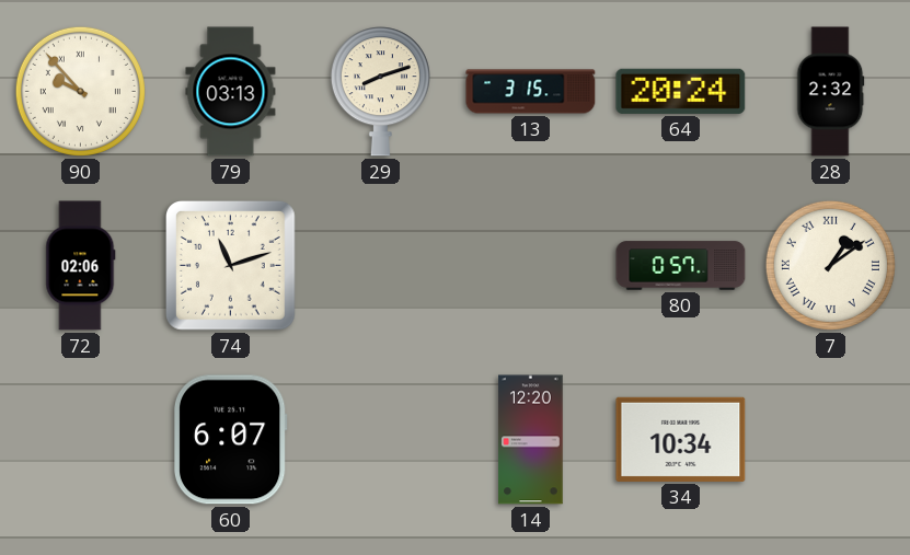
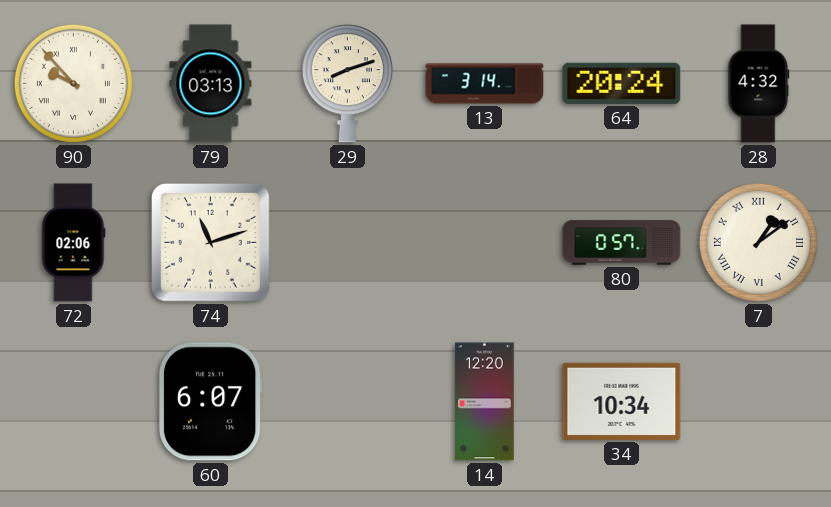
13: 3:15 -> 3:14 (485, 84)
28: 2:32 -> 4:32 (759, 84)
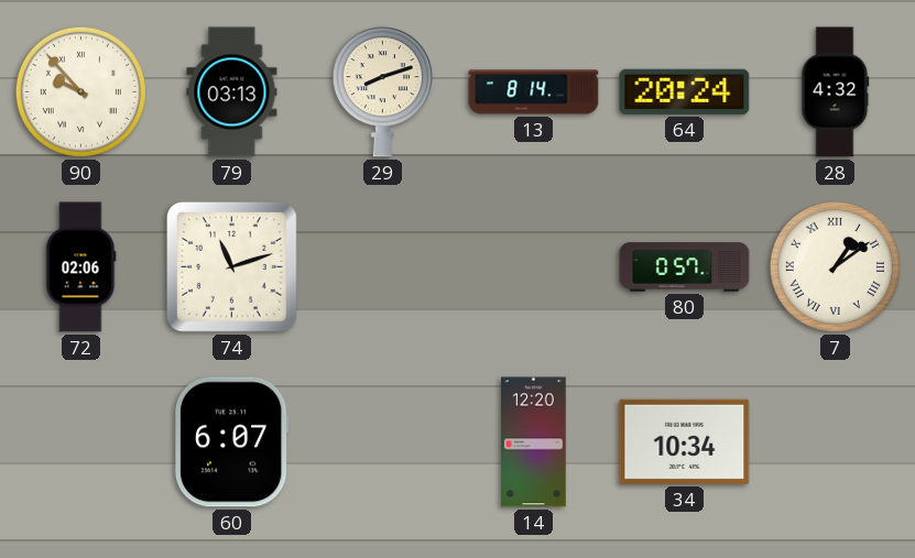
13: 3:14 -> 8:14 (534, 92)
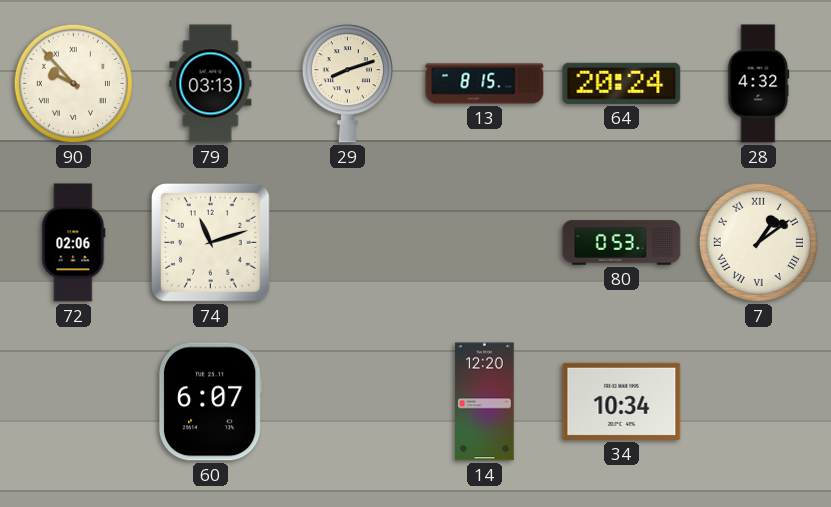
13: 8:14 -> 8:15 (485, 84)
80: 0:57 -> 0:53 (622, 243)
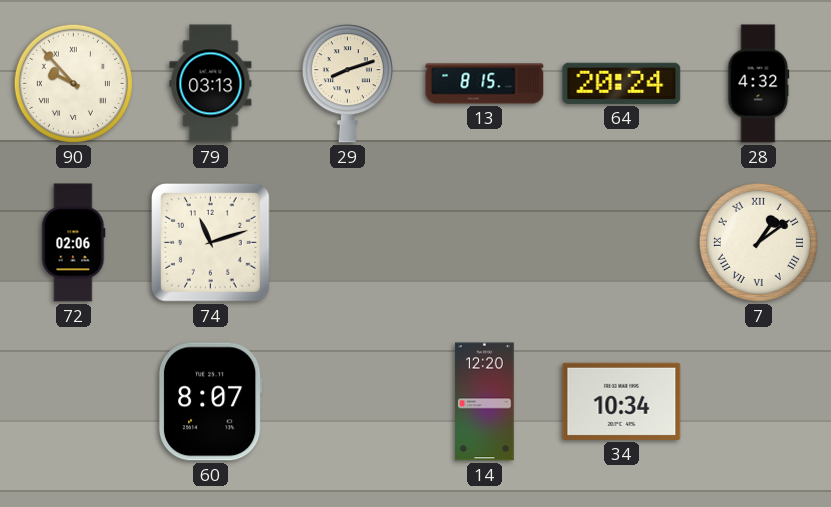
80: 0:53 -> none (622, 243)
60: 6:07 -> 8:07 (210, 402)
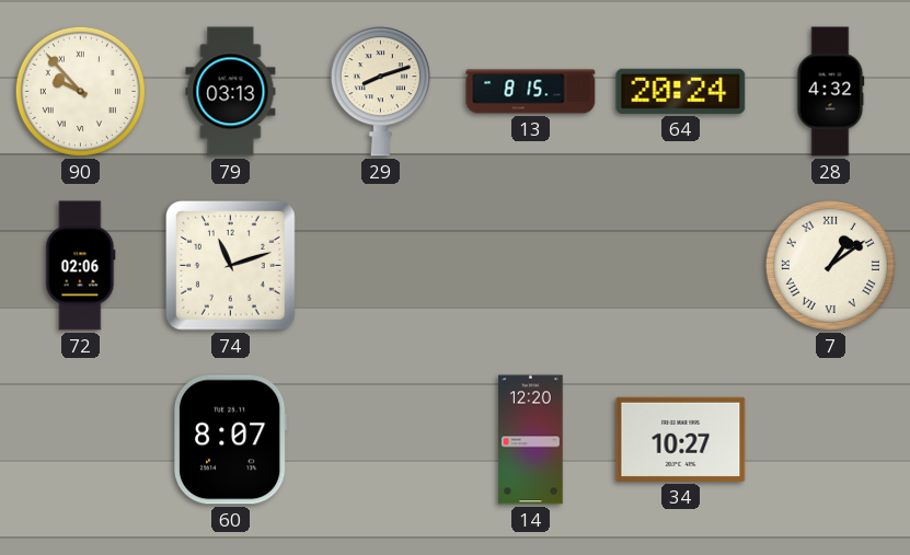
34: 10:34 -> 10:27 (681, 439)
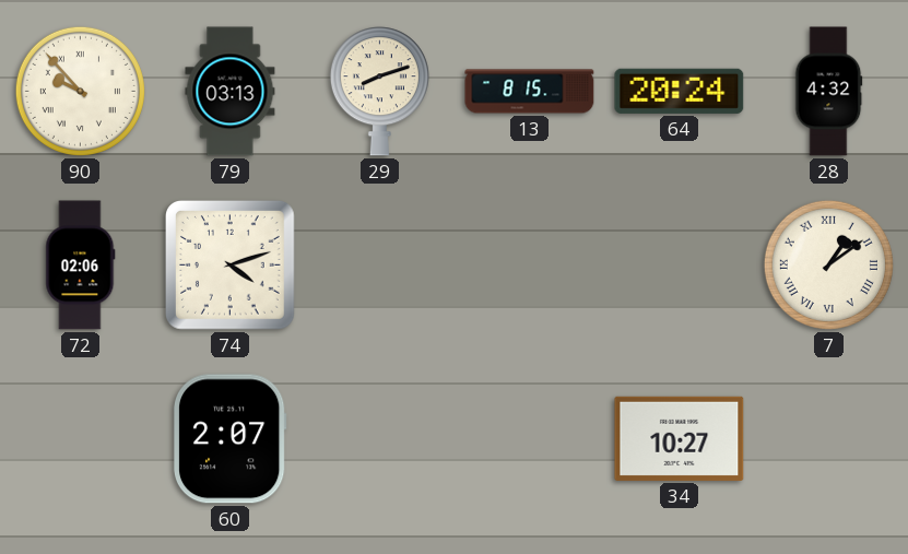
74: 11:12 -> 4:12 (231, 266)
60: 8:07 -> 2:07 (229, 439)
14: 12:20 -> none (531, 440)
